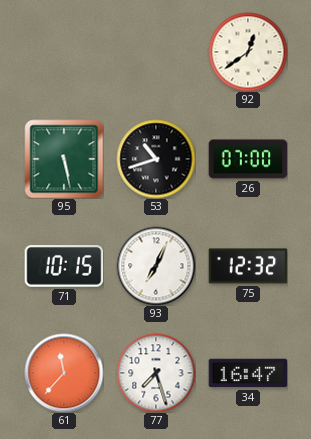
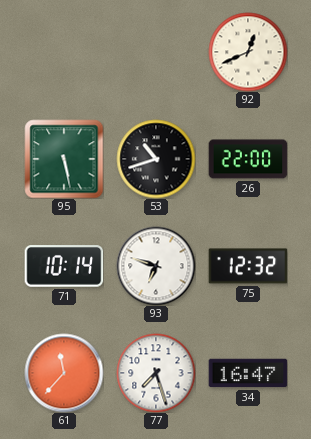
92: 12:39 -> 12:41 (248, 52)
26: 07:00 -> 22:00 (248, 159)
71: 10:15 -> 10:14 (64, 266)
93: 7:04 -> 6:48 (156, 266)
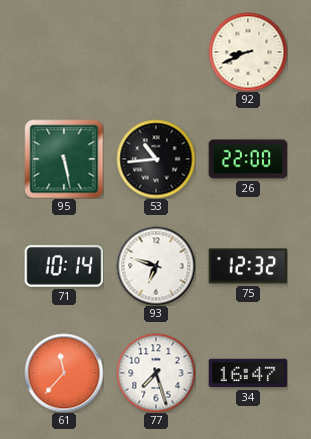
92: 12:41 -> 8:41 (248, 52)
53: 10:42 -> 10:44 (156, 159)
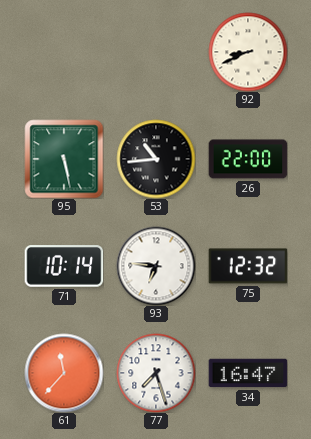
93: 6:48 -> 6:46 (156, 266)
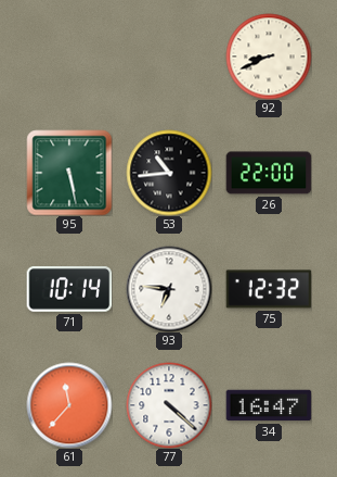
77: 7:27 -> 4:22 (169, 405)
